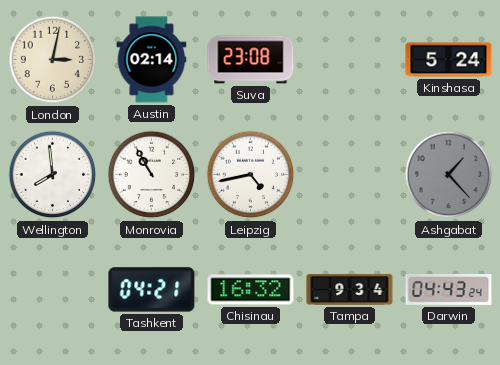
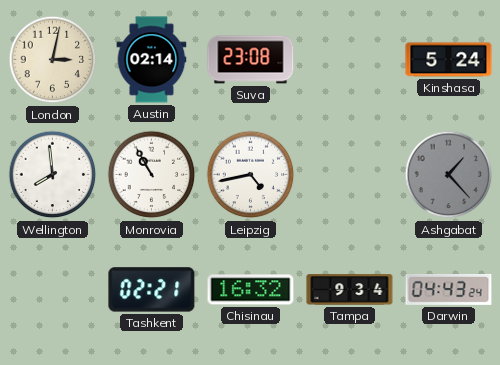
Tashkent: 04:21 -> 02:21 (152, 290)
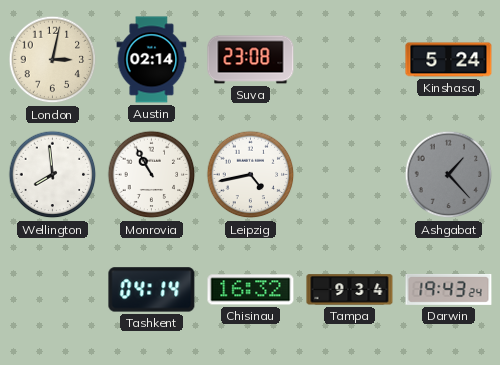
Tashkent: 02:21 -> 04:14 (152, 290)
Darwin: 04:43 -> 19:43 (449, 289)
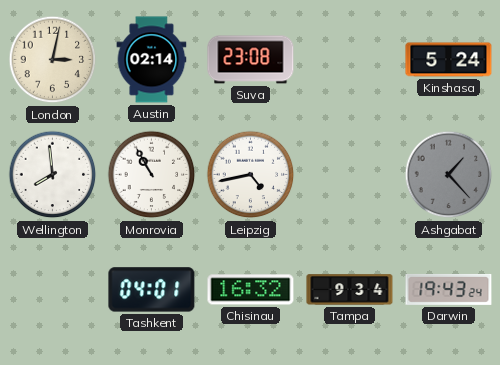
Tashkent: 04:14 -> 04:01 (152, 290)
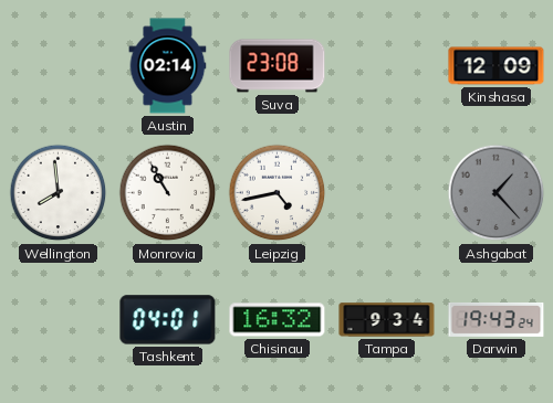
London: 3:02 -> none (53, 60)
Kinshasa: 5:24 -> 12:09 (497, 66)
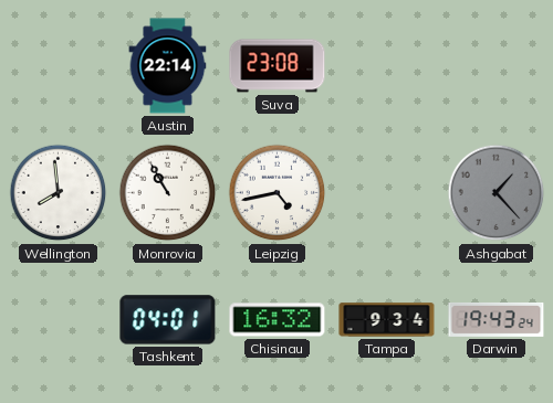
Austin: 02:14 -> 22:14 (168, 66)
Kinshasa: 12:09 -> none (497, 66)
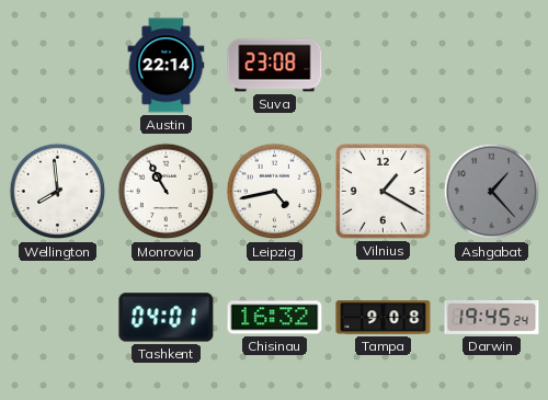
Vilnius: none -> 1:20 (384, 192)
Tampa: 9:34 -> 9:08 (384, 318)
Darwin: 19:43 -> 19:45 (492, 317)
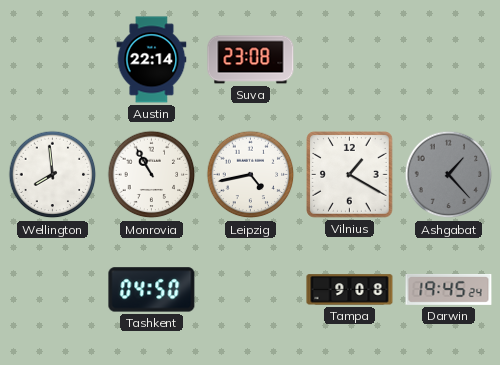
Tashkent: 04:01 -> 04:50 (152, 290)
Chisinau: 16:32 -> none (275, 318)
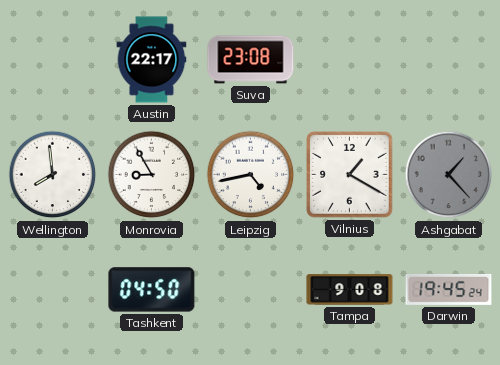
Austin: 22:14 -> 22:17 (152, 60)
Monrovia: 10:55 -> 8:55 (152, 175)
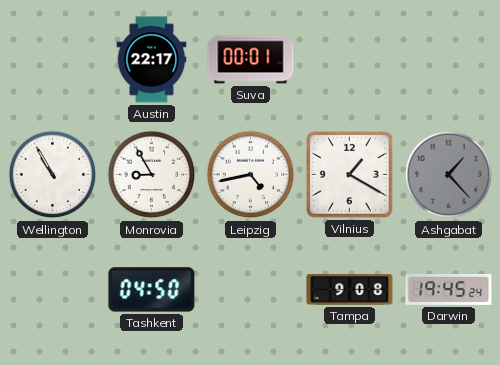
Suva: 23:08 -> 00:01 (251, 60)
Wellington: 7:59 -> 10:55 (53, 175)
